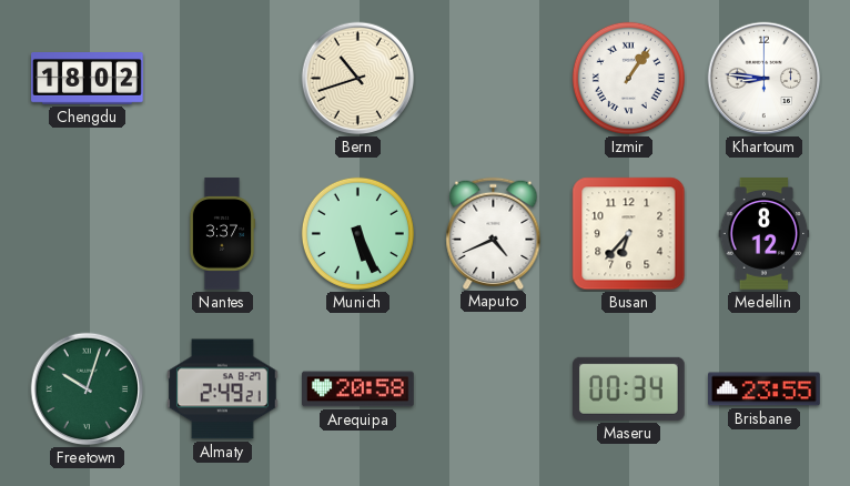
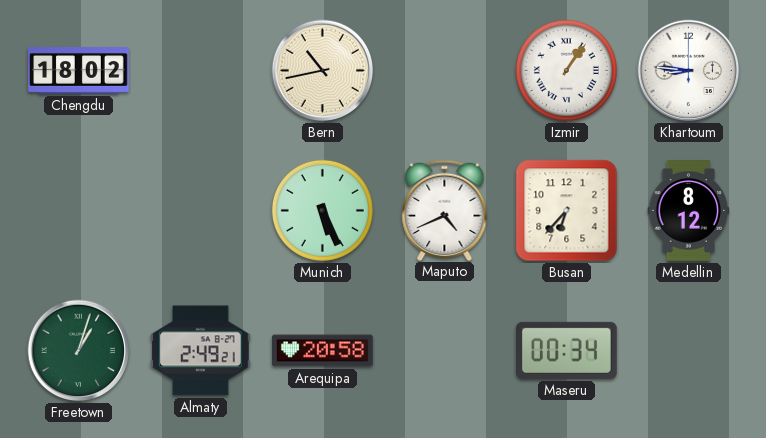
Bern: 10:42 -> 10:43 (323, 71)
Nantes: 3:37 -> none (221, 234)
Freetown: 10:03 -> 1:03 (79, 351)
Brisbane: 23:55 -> none (765, 389)
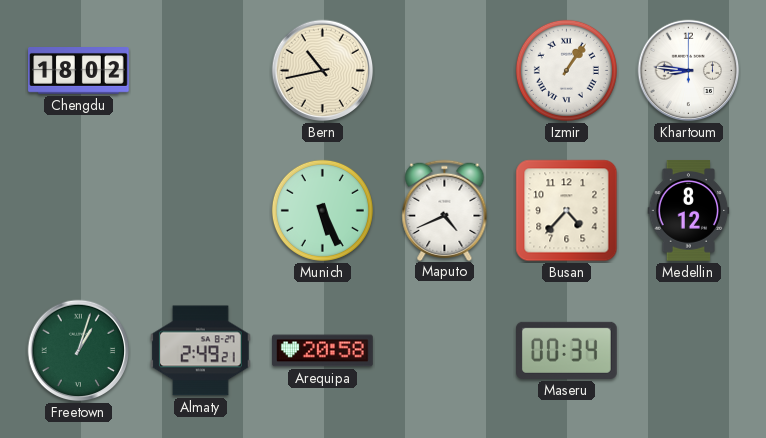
Busan: 6:37 -> 4:37 (567, 211)
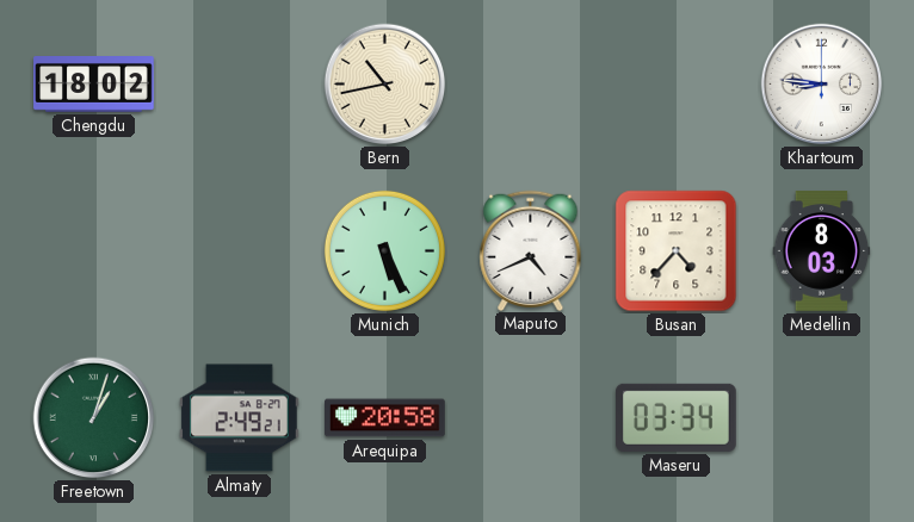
Izmir: 1:06 -> none (566, 70)
Medellin: 8:12 -> 8:03 (822, 251)
Maseru: 00:34 -> 03:34 (677, 417)
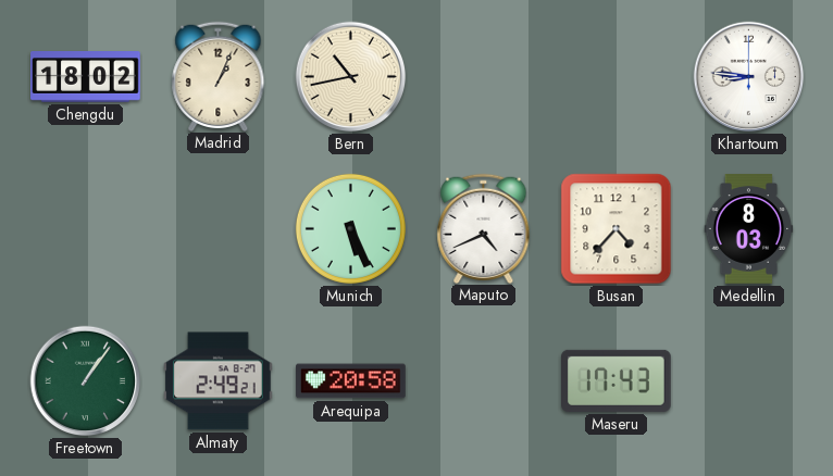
Madrid: none -> 1:04 (219, 76)
Freetown: 1:03 -> 1:06 (86, 381)
Maseru: 03:34 -> 17:43 (617, 380)
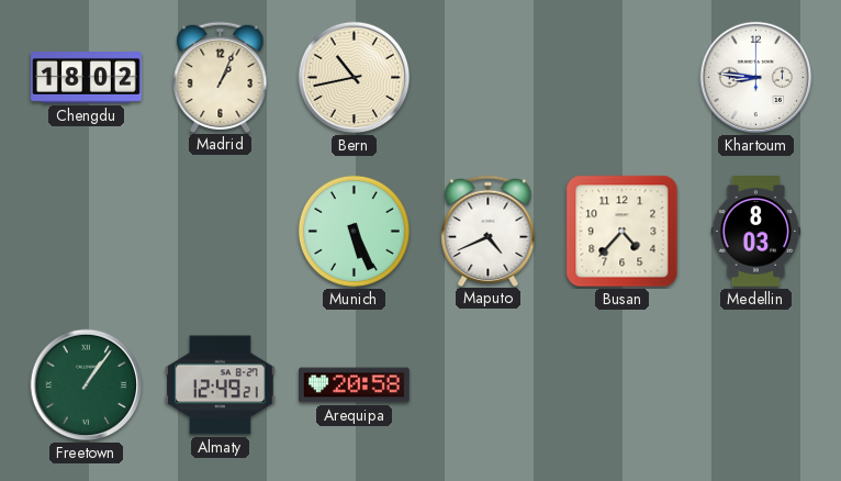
Almaty: 2:49 -> 12:49 (221, 385)
Maseru: 17:43 -> none (617, 380)
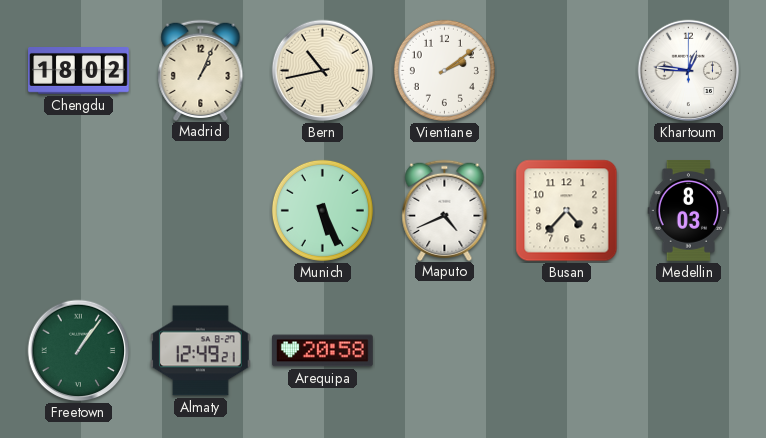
Vientiane: none -> 2:09 (444, 70)
Khartoum: 8:46 -> 12:46 (689, 71)
